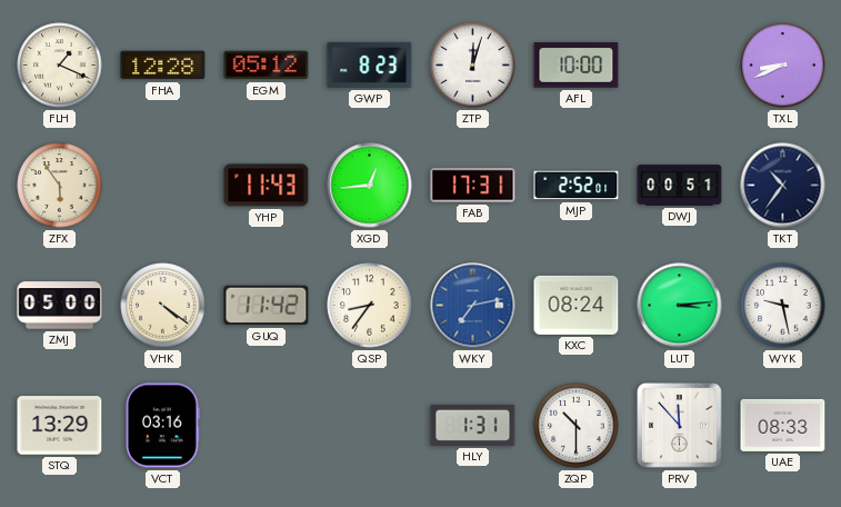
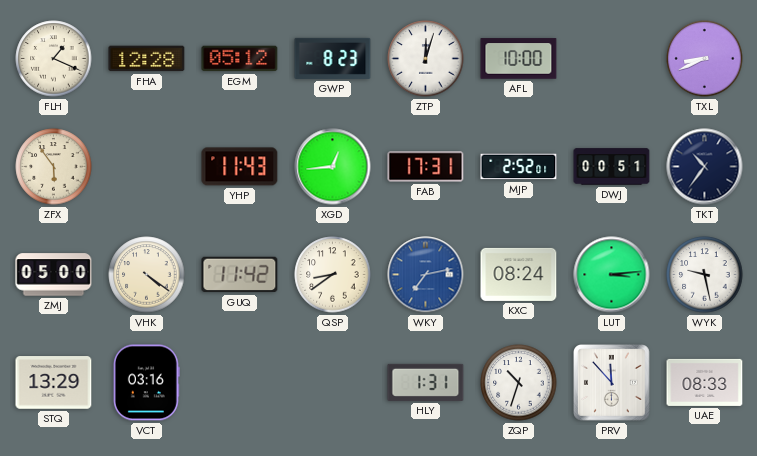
QSP: 8:36 -> 8:39 (333, 275)
ZQP: 10:30 -> 10:33 (519, 383)
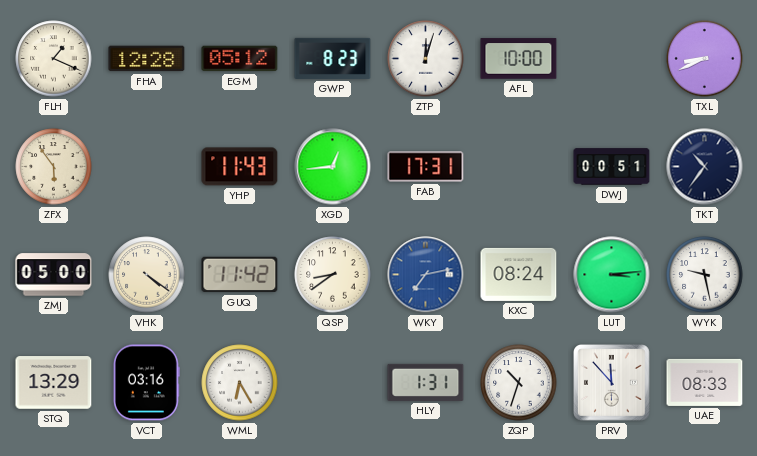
MJP: 2:52 -> none (519, 167)
WML: none -> 6:25 (240, 383)
